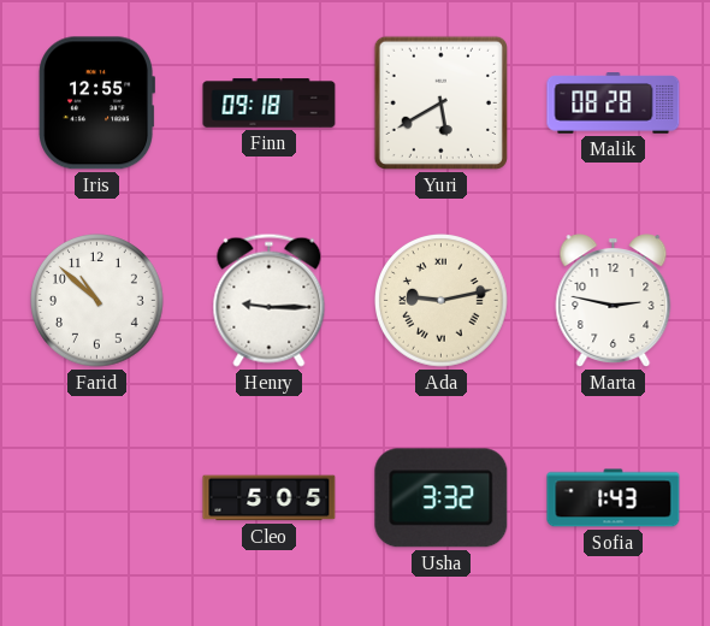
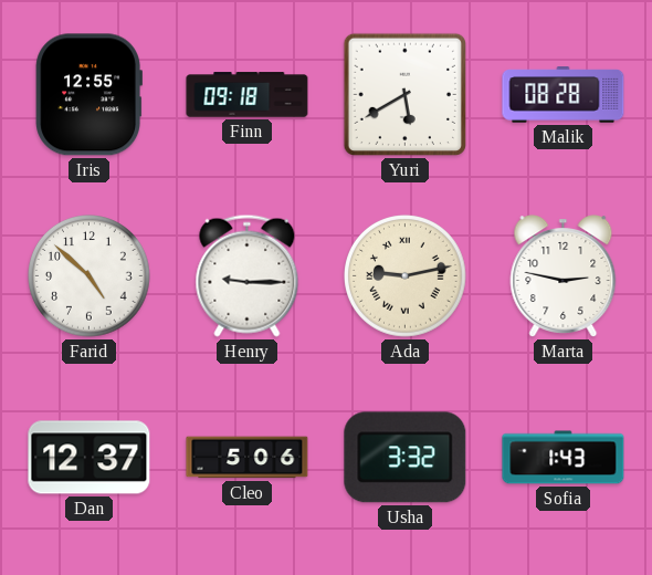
Farid: 10:52 -> 4:52 (90, 276)
Dan: none -> 12:37 (90, 458)
Cleo: 5:05 -> 5:06 (248, 458)
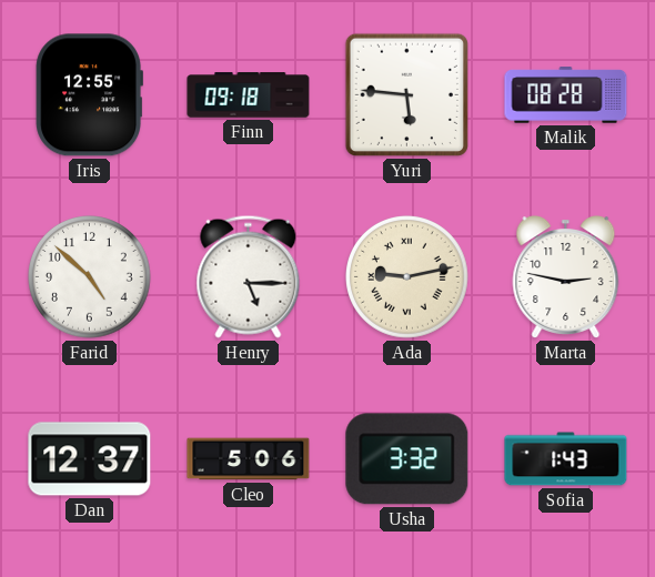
Yuri: 5:40 -> 5:46 (406, 94)
Henry: 9:15 -> 5:15 (249, 276)
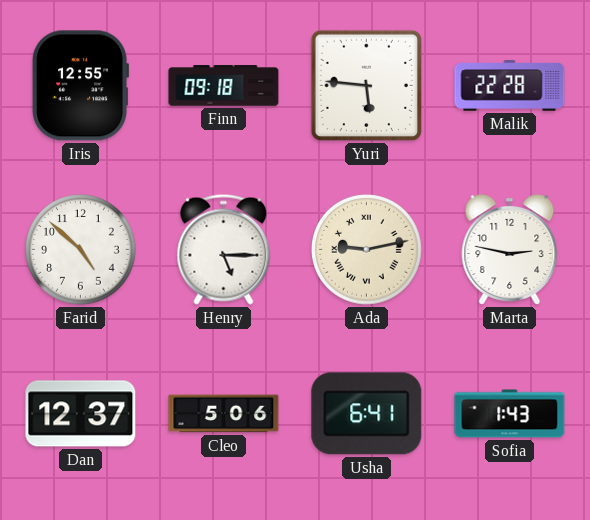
Malik: 08:28 -> 22:28 (510, 86)
Usha: 3:32 -> 6:41 (367, 414)
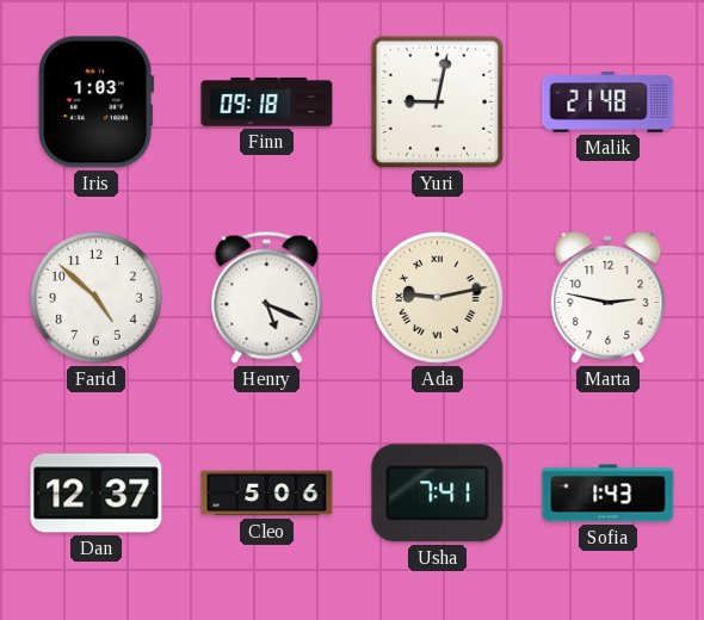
Iris: 12:55 -> 1:03 (95, 103)
Yuri: 5:46 -> 9:02 (437, 101)
Malik: 22:28 -> 21:48 (609, 103)
Henry: 5:15 -> 5:19 (267, 297)
Usha: 6:41 -> 7:41 (438, 494)
